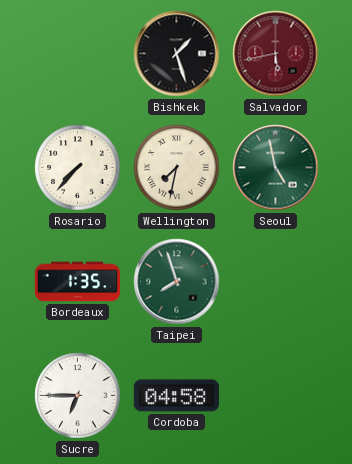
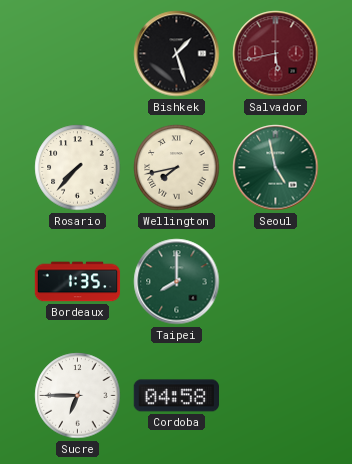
Wellington: 7:32 -> 7:43 (177, 168)
Taipei: 7:57 -> 8:00 (177, 282)
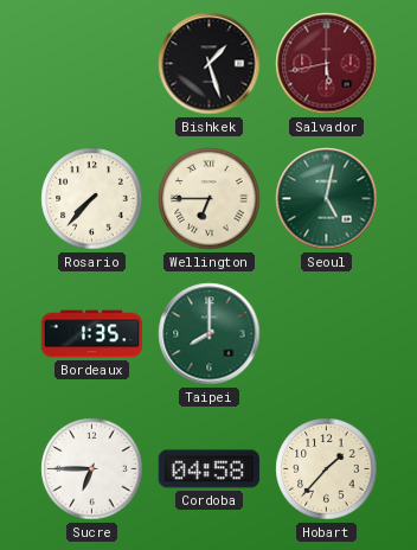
Wellington: 7:43 -> 6:45 (210, 199)
Seoul: 4:58 -> 5:02 (327, 199)
Hobart: none -> 1:37 (327, 469)
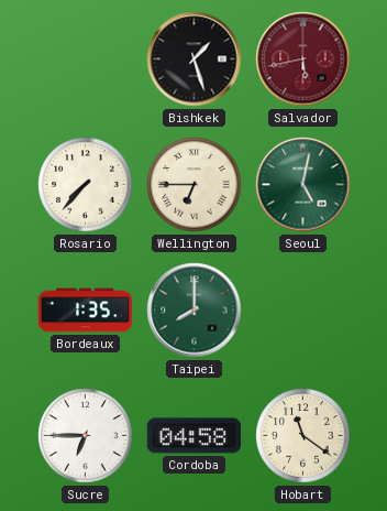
Hobart: 1:37 -> 11:21 (303, 436)
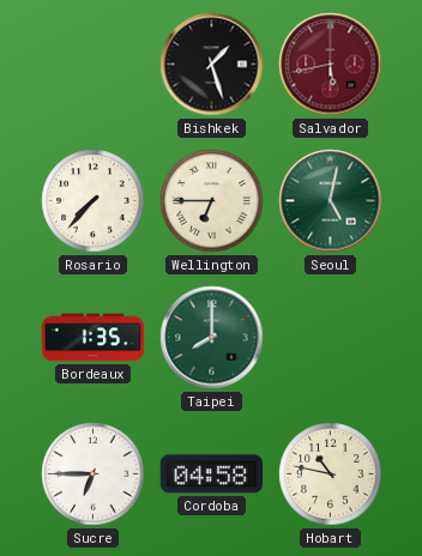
Hobart: 11:21 -> 10:47 (331, 475)
